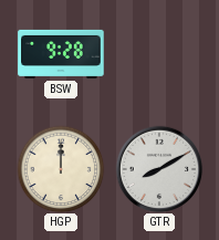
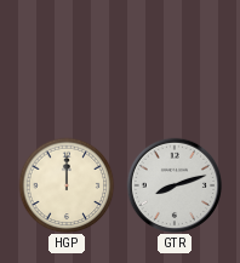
BSW: 9:28 -> none (61, 54)
GTR: 8:10 -> 8:12 (175, 185)
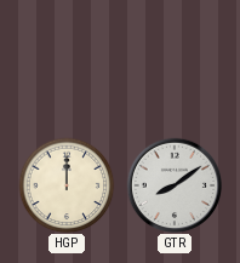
GTR: 8:12 -> 8:09 (175, 185)
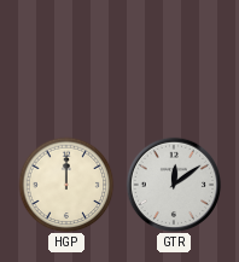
GTR: 8:09 -> 12:09 (174, 185)
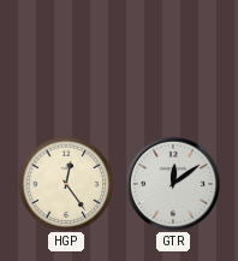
HGP: 12:00 -> 12:24 (66, 184)
